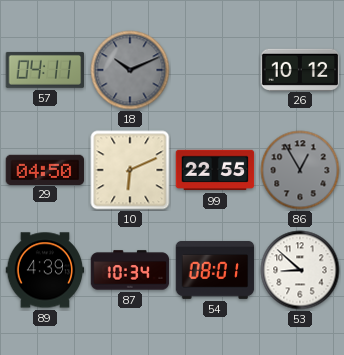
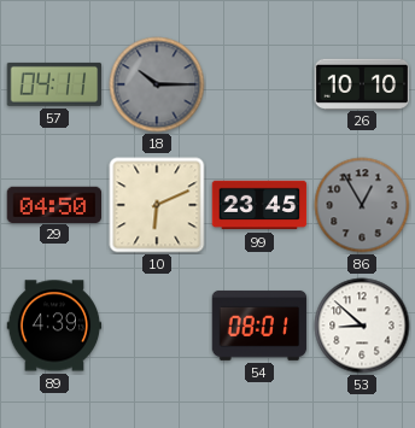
18: 10:11 -> 10:15 (157, 84)
26: 10:12 -> 10:10 (362, 83)
99: 22:55 -> 23:45 (259, 205)
87: 10:34 -> none (130, 270)
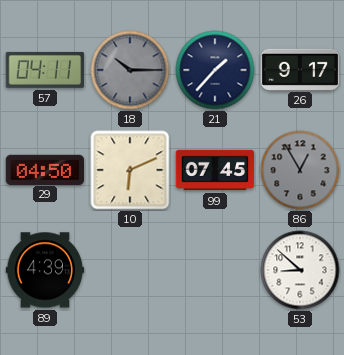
21: none -> 1:37 (215, 70)
26: 10:10 -> 9:17 (300, 69)
99: 23:45 -> 07:45 (215, 170)
54: 08:01 -> none (259, 326)
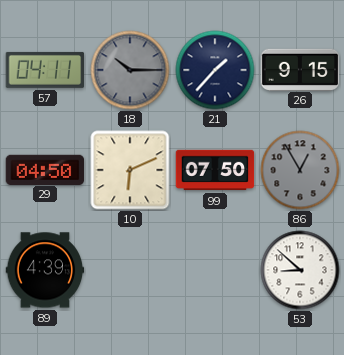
26: 9:17 -> 9:15 (300, 69)
99: 07:45 -> 07:50 (215, 170)
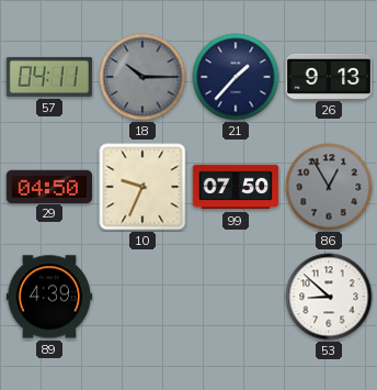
26: 9:15 -> 9:13 (329, 76)
10: 6:11 -> 9:34 (142, 187)
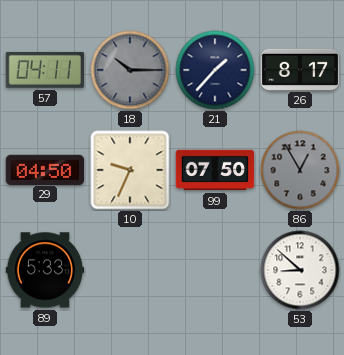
26: 9:13 -> 8:17 (300, 69)
89: 4:39 -> 5:33 (45, 270)
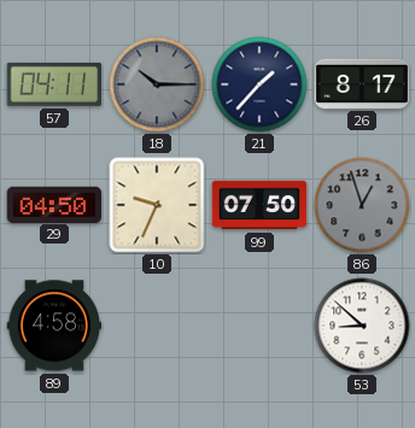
86: 12:55 -> 12:57 (362, 205)
89: 5:33 -> 4:58 (54, 326)
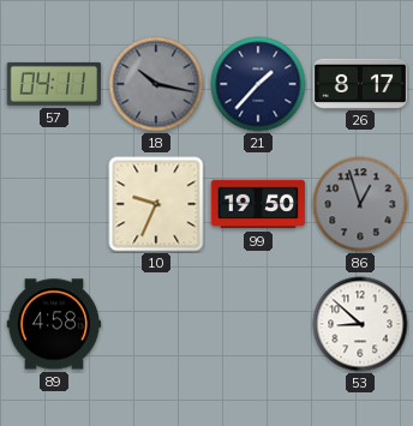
18: 10:15 -> 10:17 (156, 84)
29: 04:50 -> none (54, 204)
99: 07:50 -> 19:50 (258, 204)
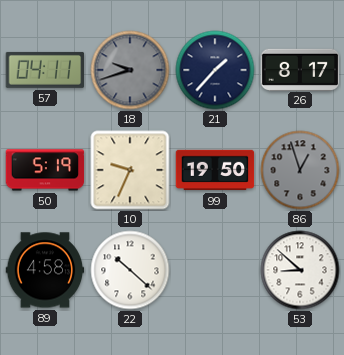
18: 10:17 -> 9:42 (130, 70)
50: none -> 5:19 (45, 170)
22: none -> 10:22 (130, 270)
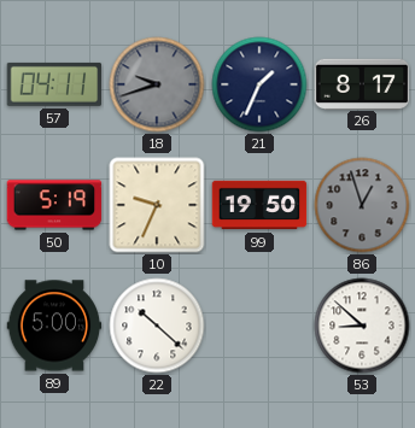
21: 1:37 -> 1:34 (259, 84)
89: 4:58 -> 5:00 (54, 326)
